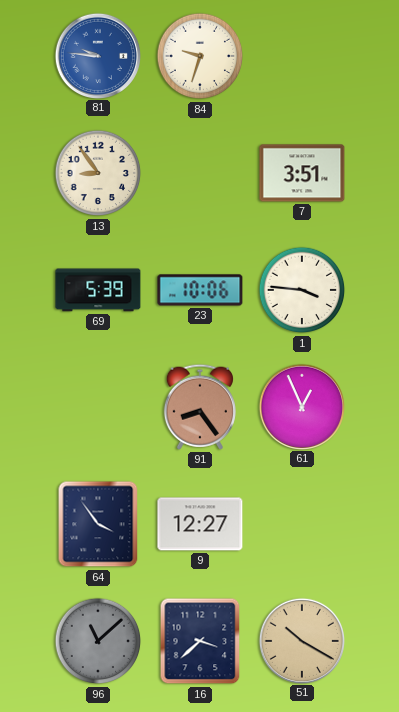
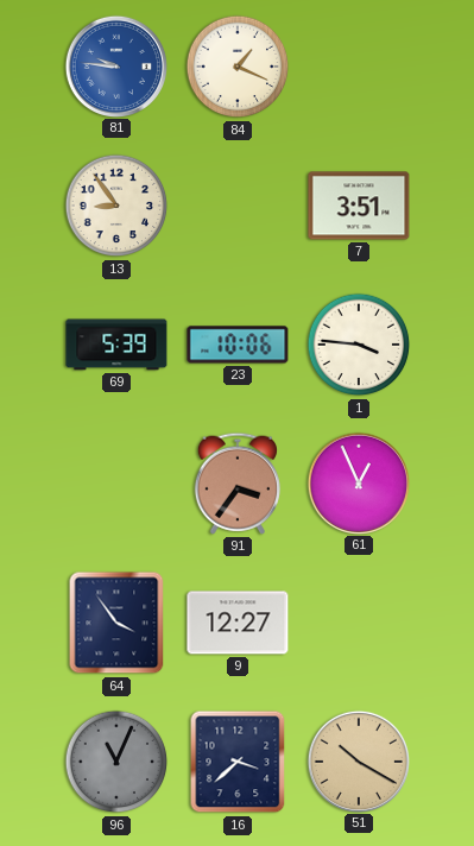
84: 9:33 -> 1:19 (238, 67)
91: 8:24 -> 3:36 (238, 484)
96: 11:08 -> 11:04 (116, 762)
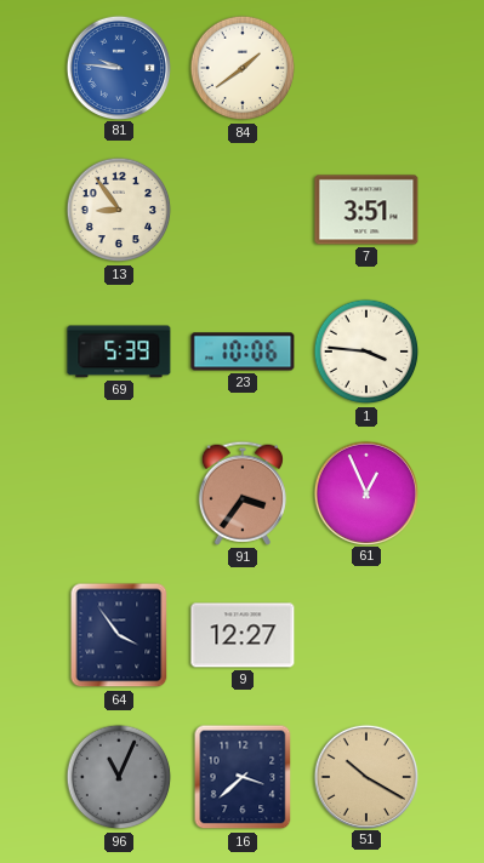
84: 1:19 -> 1:39 (243, 68)
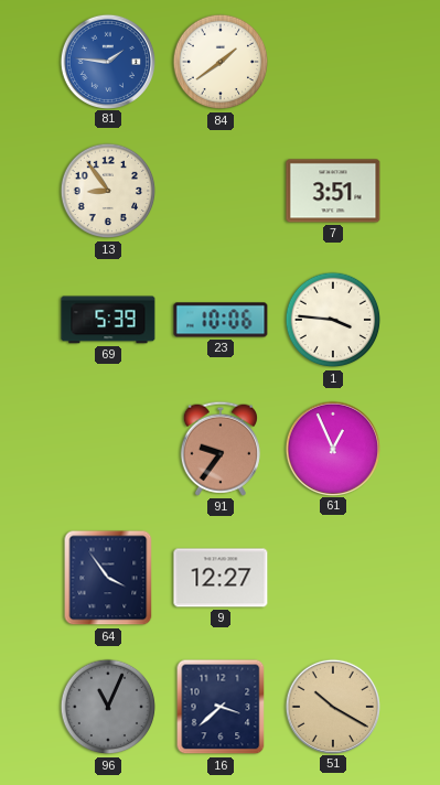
81: 9:46 -> 1:46 (107, 61)
91: 3:36 -> 9:36 (221, 449)
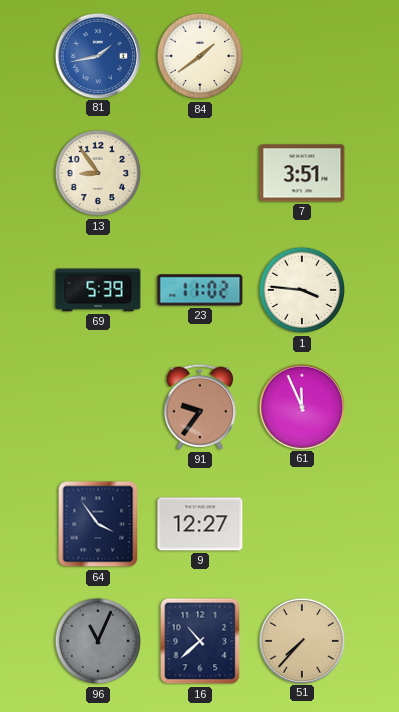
81: 1:46 -> 1:43 (97, 55)
23: 10:06 -> 11:02 (200, 290)
61: 12:56 -> 11:56 (301, 406)
16: 3:38 -> 10:38 (200, 641)
51: 10:20 -> 7:37 (301, 640)
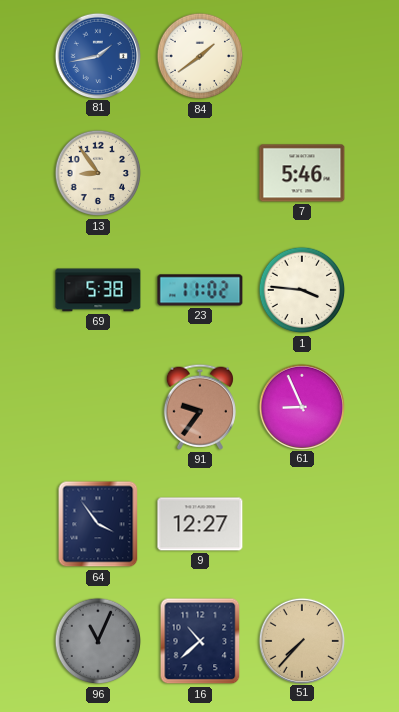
7: 3:51 -> 5:46 (302, 173)
69: 5:39 -> 5:38 (98, 290)
61: 11:56 -> 8:56 (301, 406)
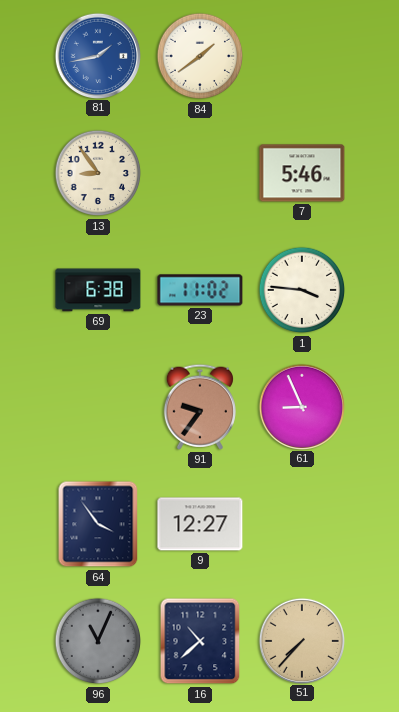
69: 5:38 -> 6:38 (98, 290)
